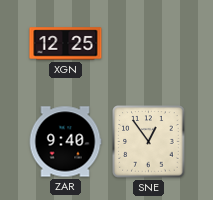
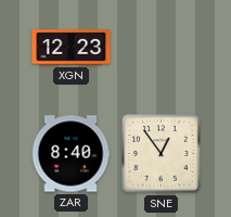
XGN: 12:25 -> 12:23 (72, 48)
ZAR: 9:40 -> 8:40 (70, 154)
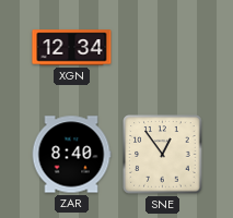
XGN: 12:23 -> 12:34 (72, 48)
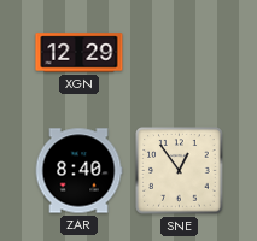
XGN: 12:34 -> 12:29 (80, 53)
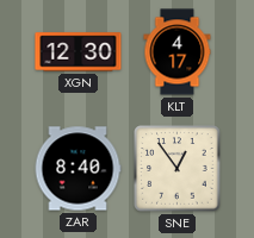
XGN: 12:29 -> 12:30 (79, 52)
KLT: none -> 4:17 (178, 52)
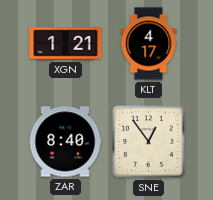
XGN: 12:30 -> 1:21 (66, 44)
